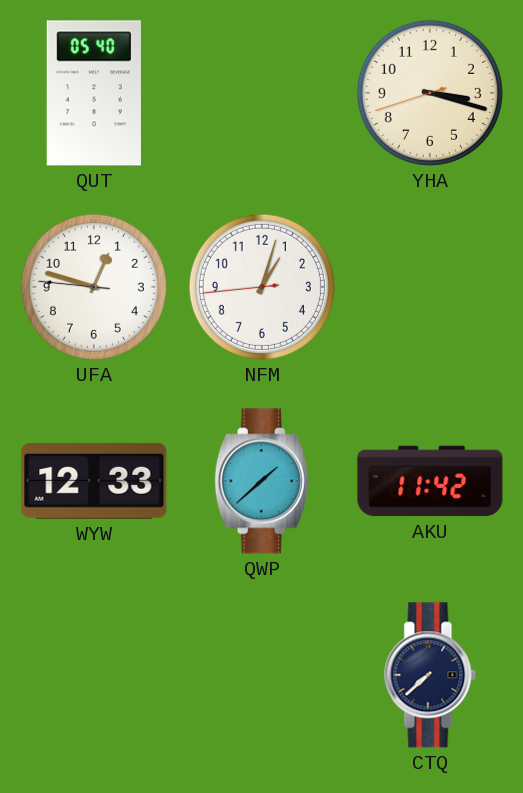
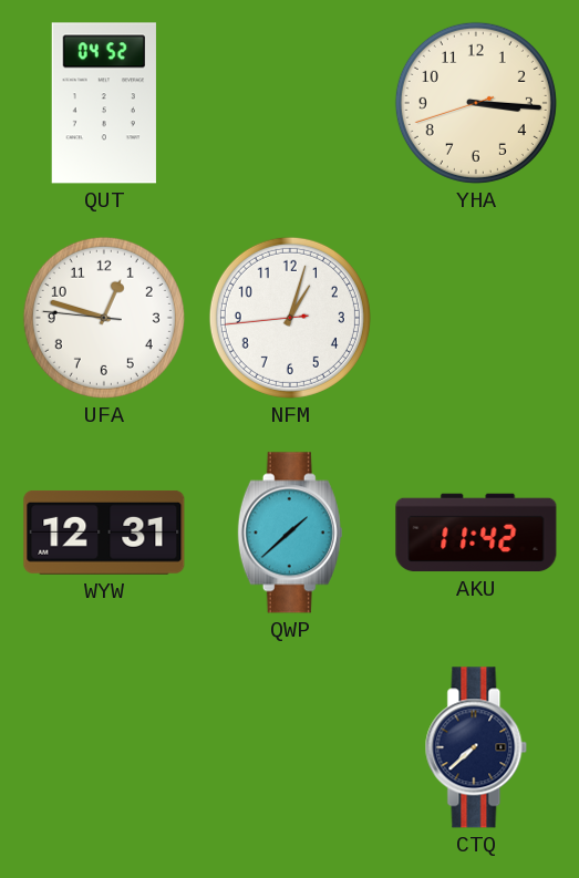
QUT: 05:40 -> 04:52 (104, 103)
YHA: 3:17 -> 3:15 (476, 103)
WYW: 12:33 -> 12:31 (104, 533)
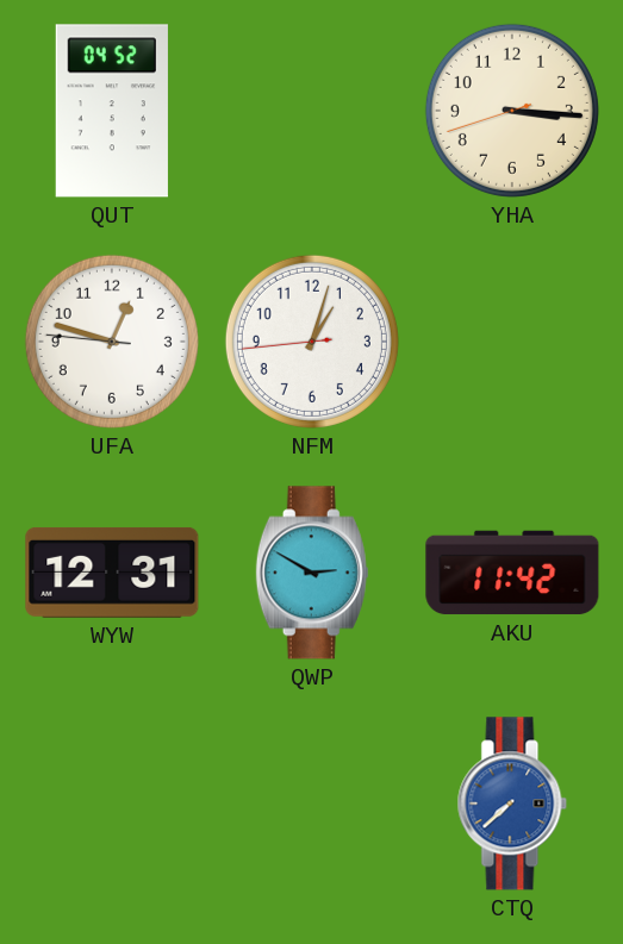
QWP: 1:38 -> 2:50 (312, 573)
CTQ dial: navy -> blue (512, 804)
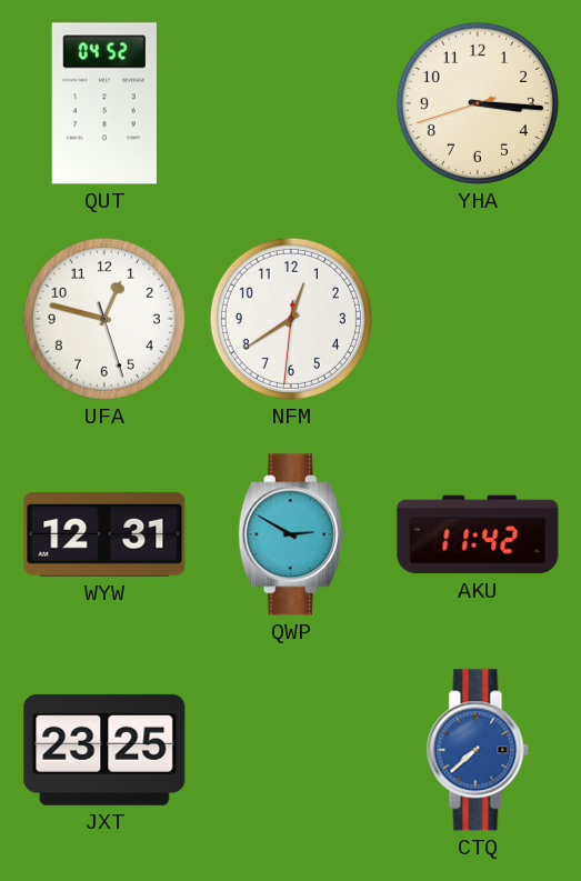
UFA: 12:47:46 -> 12:47:27 (104, 319)
NFM: 1:02 -> 12:39 (291, 319)
JXT: none -> 23:25 (104, 750)
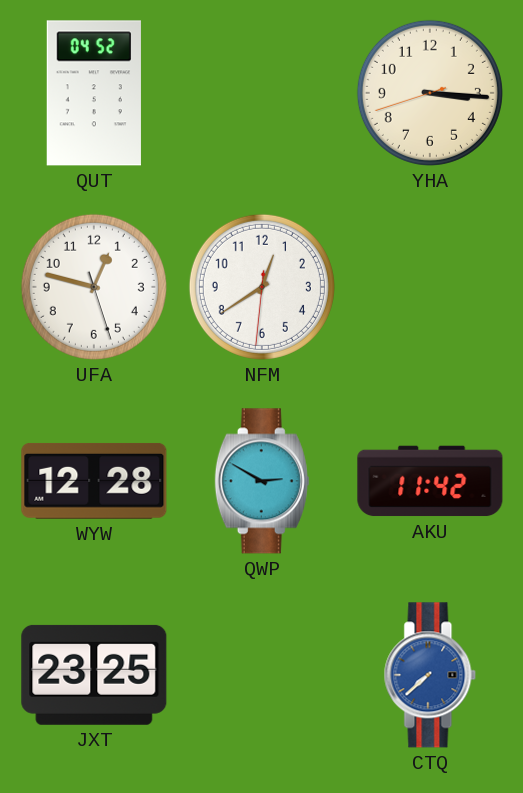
WYW: 12:31 -> 12:28 (94, 481)
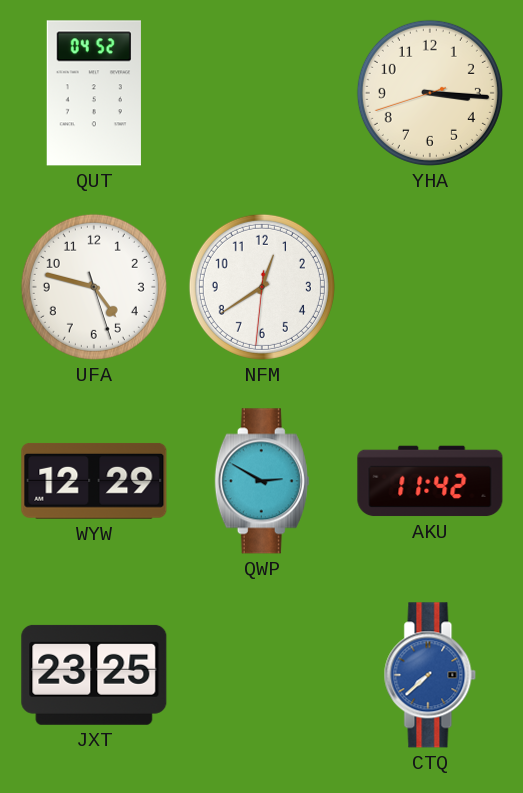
UFA: 12:47 -> 4:47 (94, 287)
WYW: 12:28 -> 12:29 (94, 481)
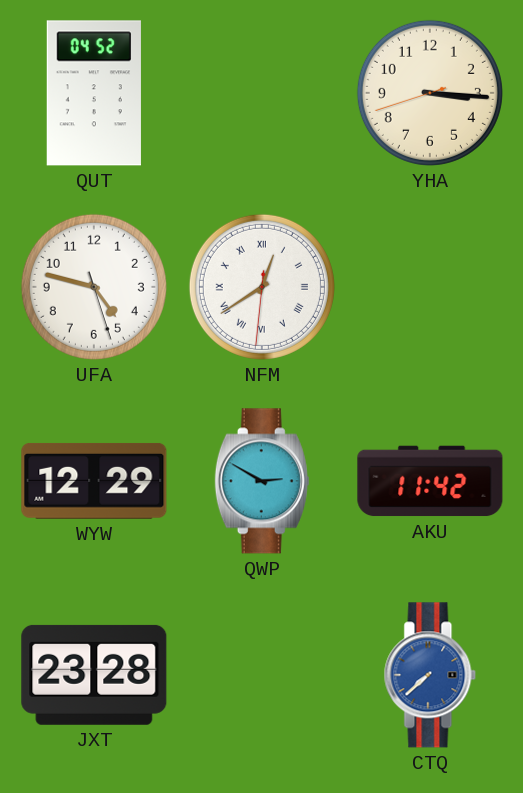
NFM numerals: Arabic -> Roman (262, 287)
JXT: 23:25 -> 23:28 (94, 675)
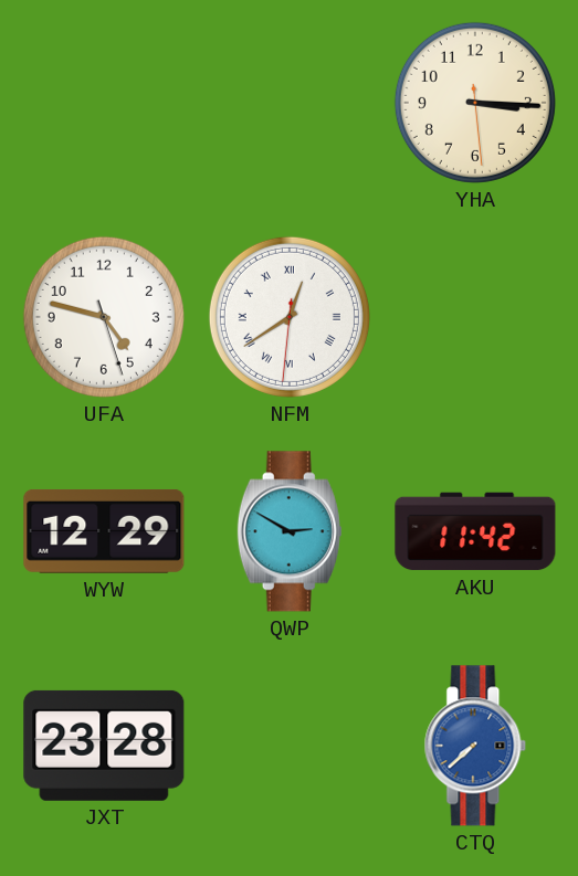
QUT: 04:52 -> none (94, 93)
YHA: 3:15:42 -> 3:15:29 (475, 103)
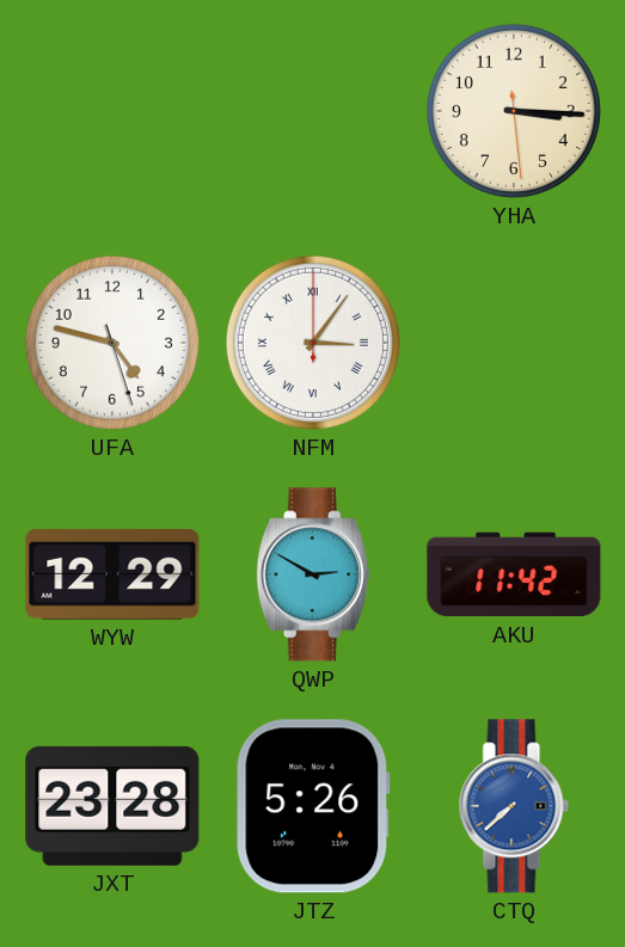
NFM: 12:39 -> 3:06 (313, 343)
JTZ: none -> 5:26 (313, 806)
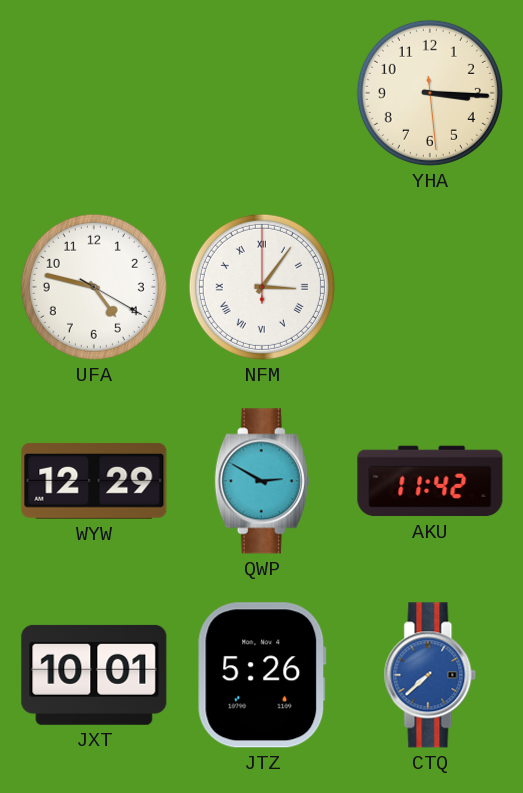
UFA: 4:47:27 -> 4:47:20 (94, 287)
JXT: 23:28 -> 10:01 (94, 675)
